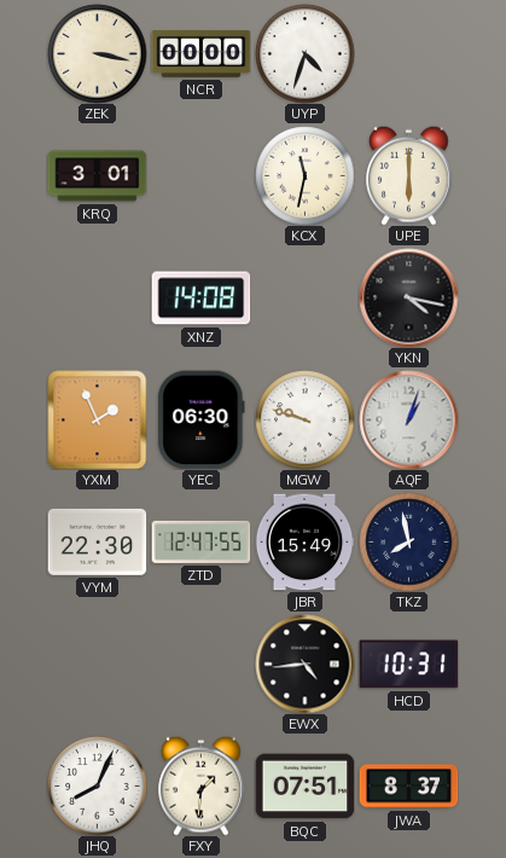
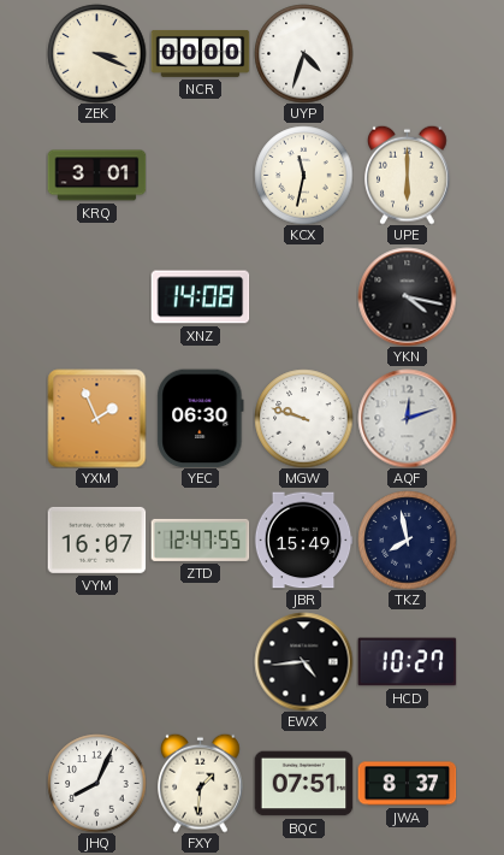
ZEK: 3:17 -> 3:19 (96, 53)
AQF: 1:03 -> 12:12 (407, 418)
VYM: 22:30 -> 16:07 (96, 539)
HCD: 10:31 -> 10:27 (407, 662)
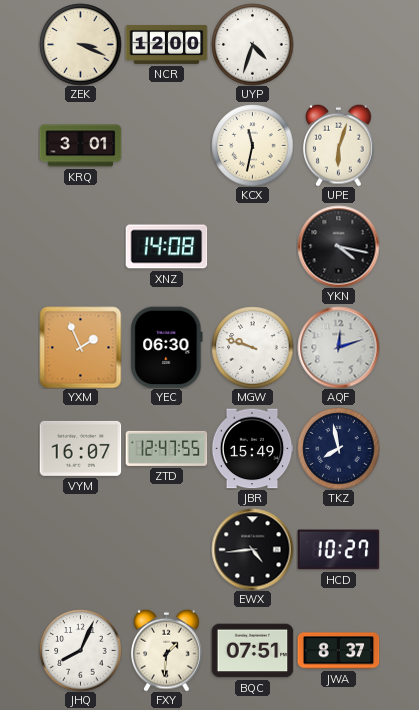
NCR: 00:00 -> 12:00 (166, 45)
UPE: 6:00 -> 6:03 (339, 145)
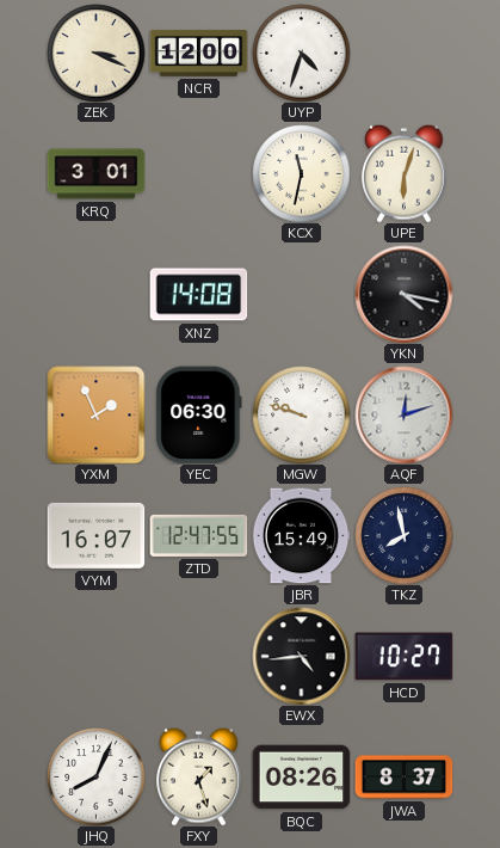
FXY: 1:31 -> 1:27 (199, 776)
BQC: 07:51 -> 08:26 (301, 778)
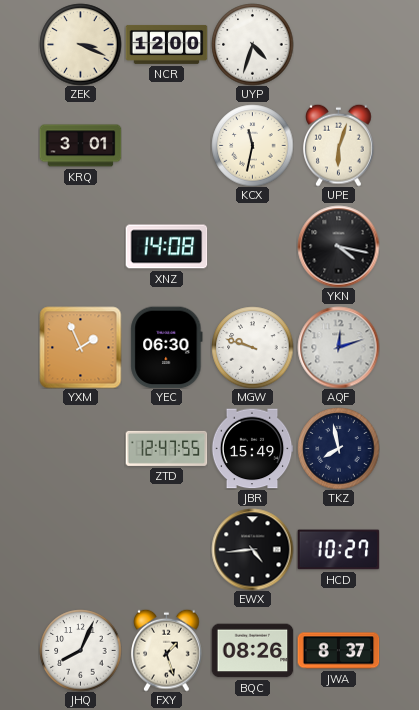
VYM: 16:07 -> none (95, 535)
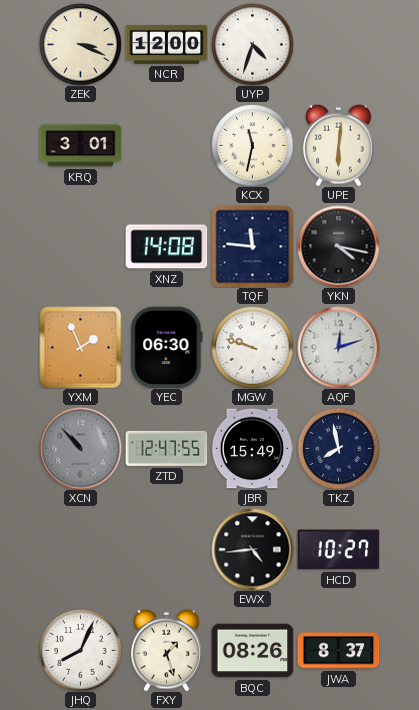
UPE: 6:03 -> 6:01 (339, 145)
TQF: none -> 11:46 (252, 246)
XCN: none -> 10:53 (80, 448)
